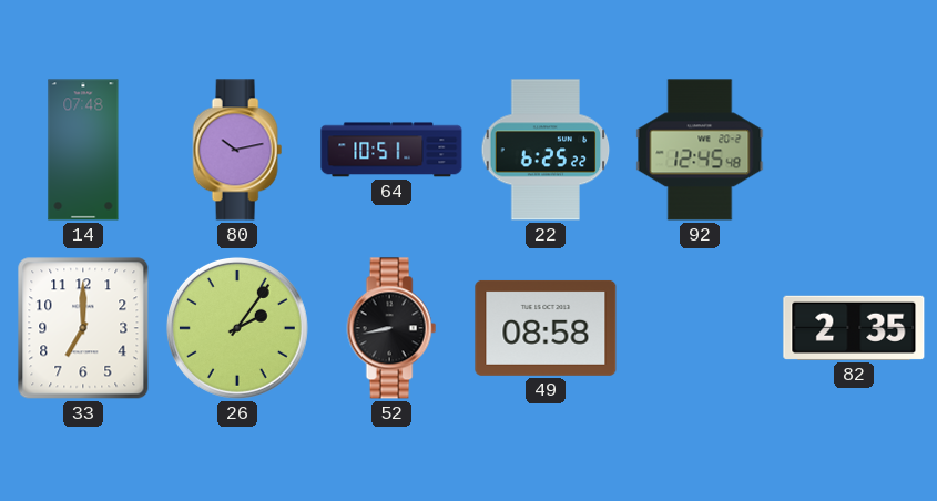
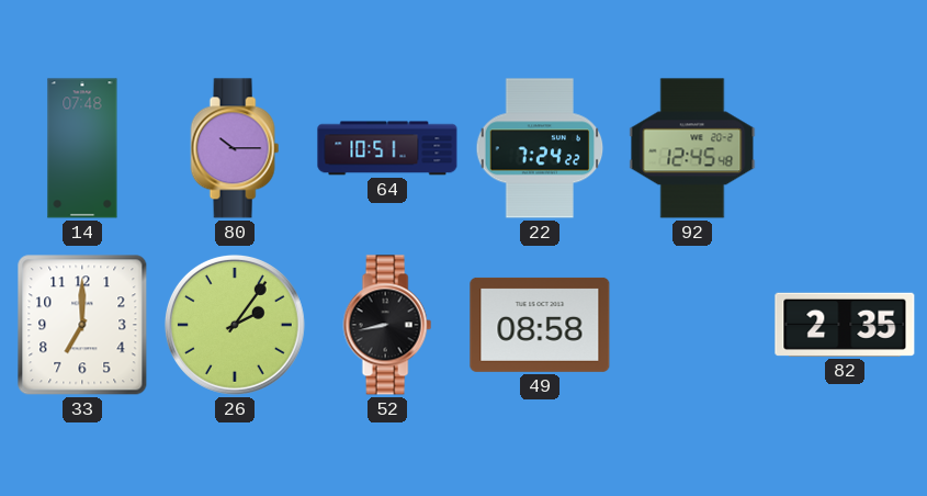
80: 10:13 -> 10:15 (235, 148)
22: 6:25 -> 7:24 (540, 148)
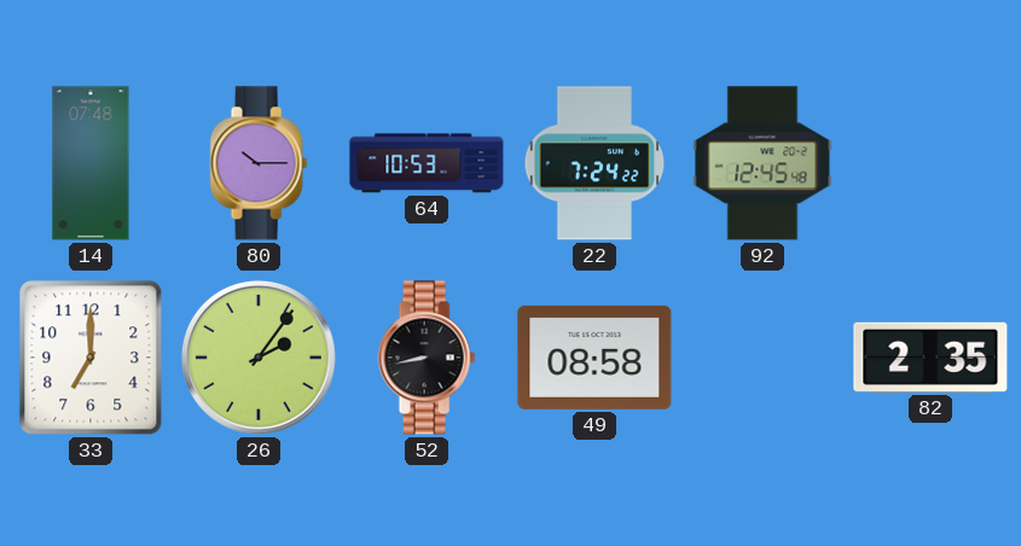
64: 10:51 -> 10:53 (427, 163)
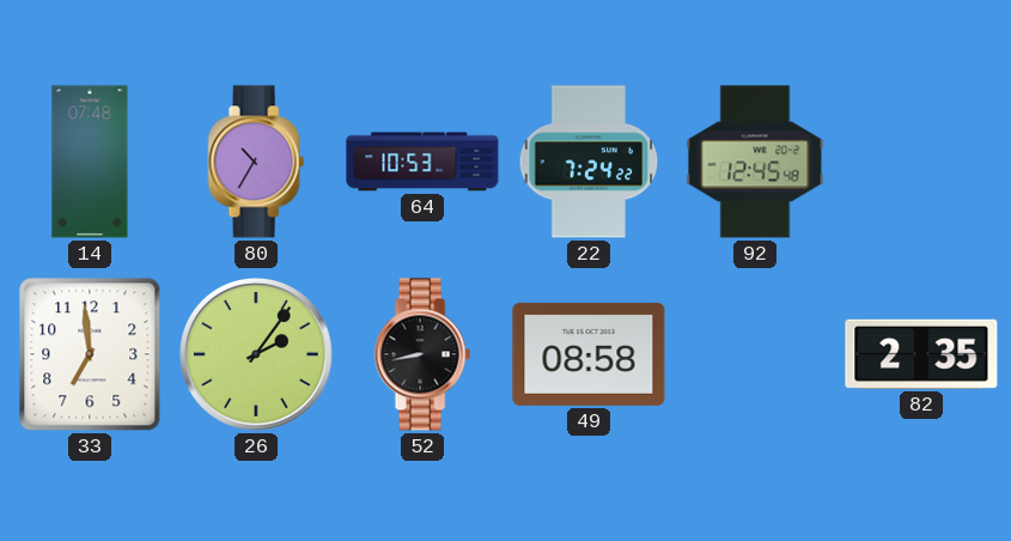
80: 10:15 -> 10:35 (256, 162)
33: 7:00 -> 6:59 (90, 354)
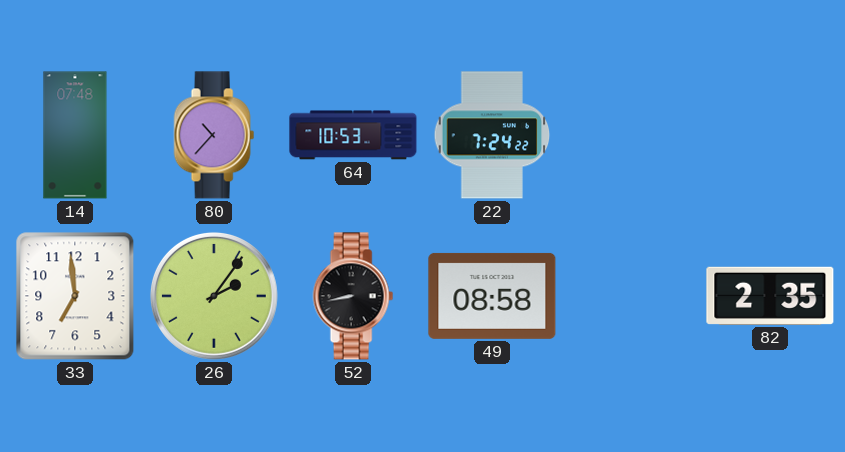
80: 10:35 -> 10:37 (214, 135)
92: 12:45 -> none (755, 162)
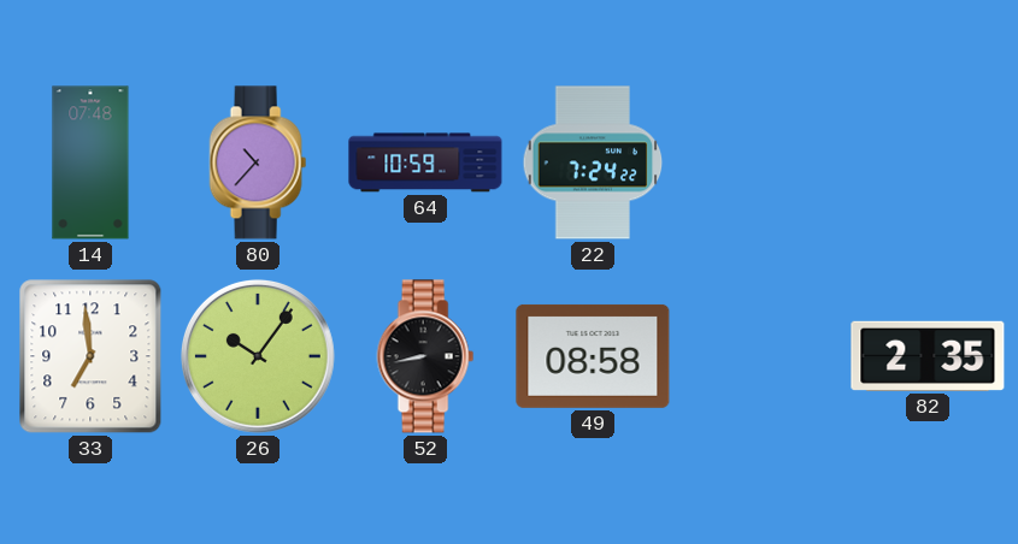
64: 10:53 -> 10:59 (425, 162)
26: 2:06 -> 10:06 (258, 356)
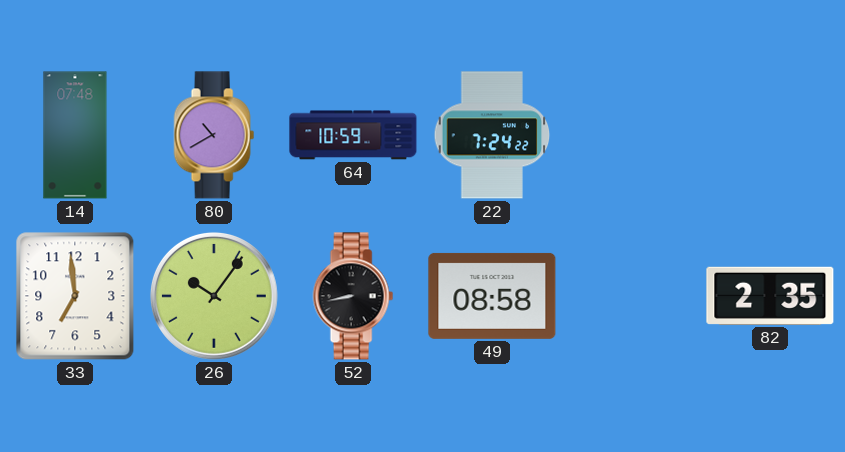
80: 10:37 -> 10:40 (214, 135)
